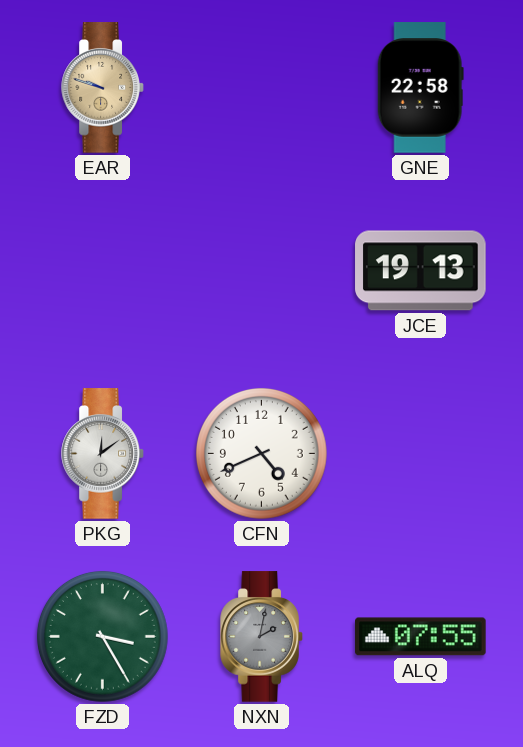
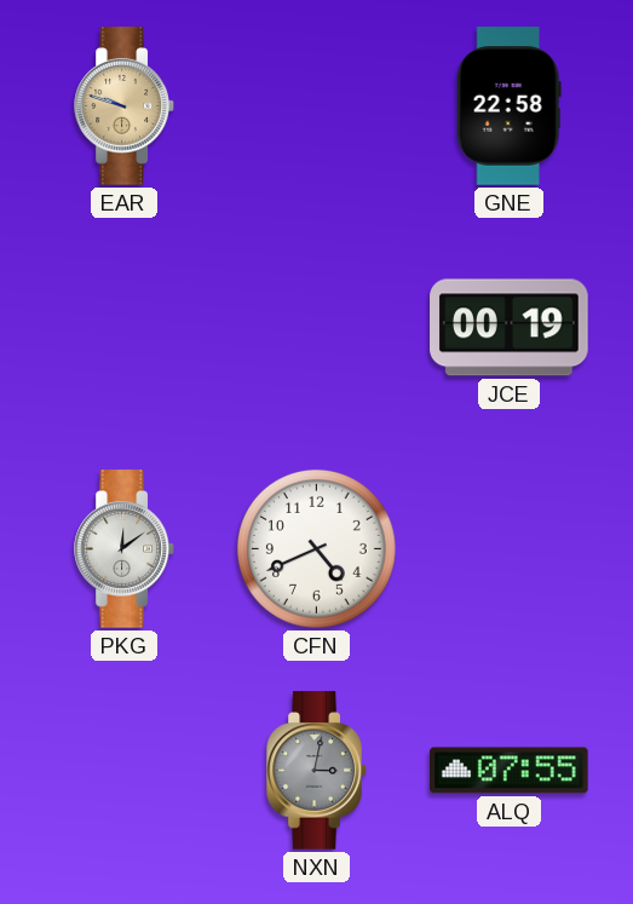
JCE: 19:13 -> 00:19 (510, 328)
FZD: 3:25 -> none (102, 636)
NXN: 2:02 -> 3:02 (317, 771)
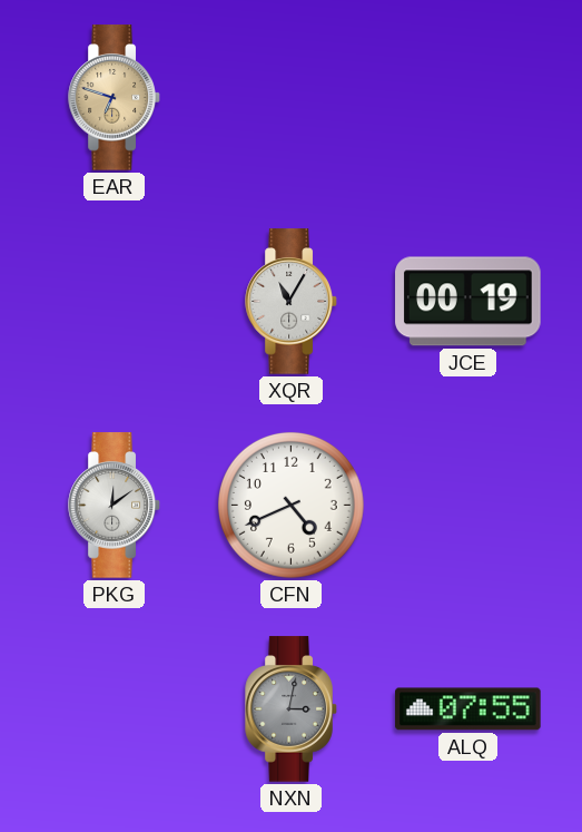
EAR: 9:48 -> 6:48 (115, 98)
GNE: 22:58 -> none (508, 106)
XQR: none -> 11:05 (292, 302)
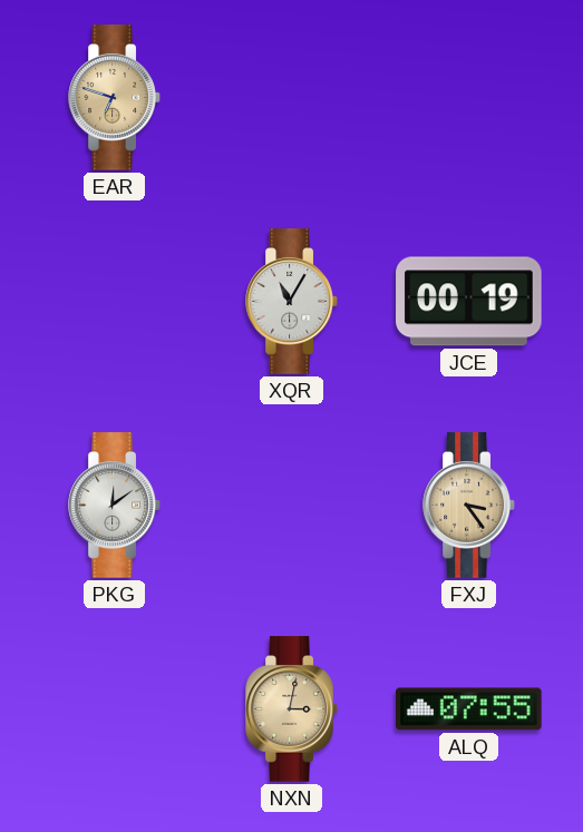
CFN: 4:41 -> none (290, 505)
FXJ: none -> 3:24 (469, 506)
NXN dial: grey -> champagne (292, 709)
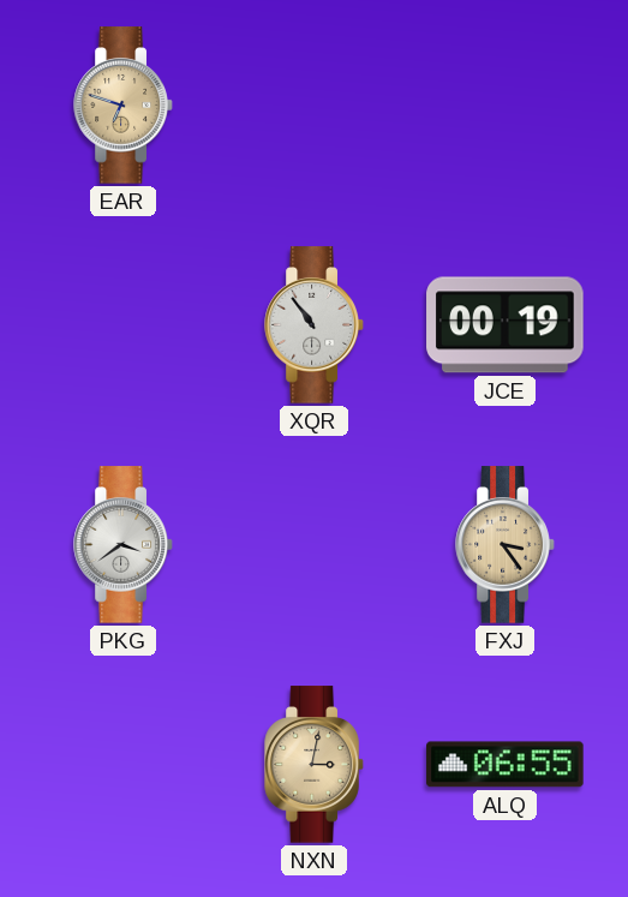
XQR: 11:05 -> 10:54 (315, 325)
PKG: 12:09 -> 3:39 (124, 545)
ALQ: 07:55 -> 06:55 (506, 765)
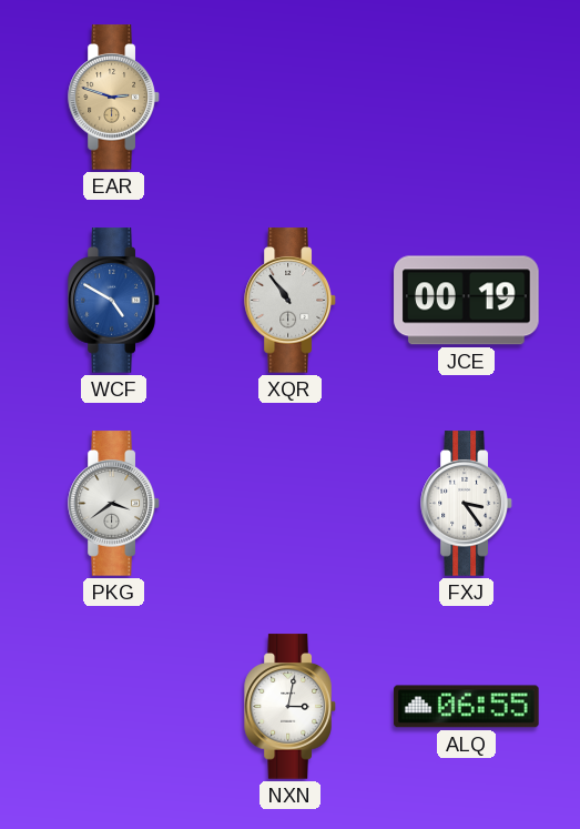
EAR: 6:48 -> 2:48 (114, 98)
WCF: none -> 4:50 (114, 301)
FXJ dial: champagne -> white (467, 504)
NXN dial: champagne -> white (291, 707)
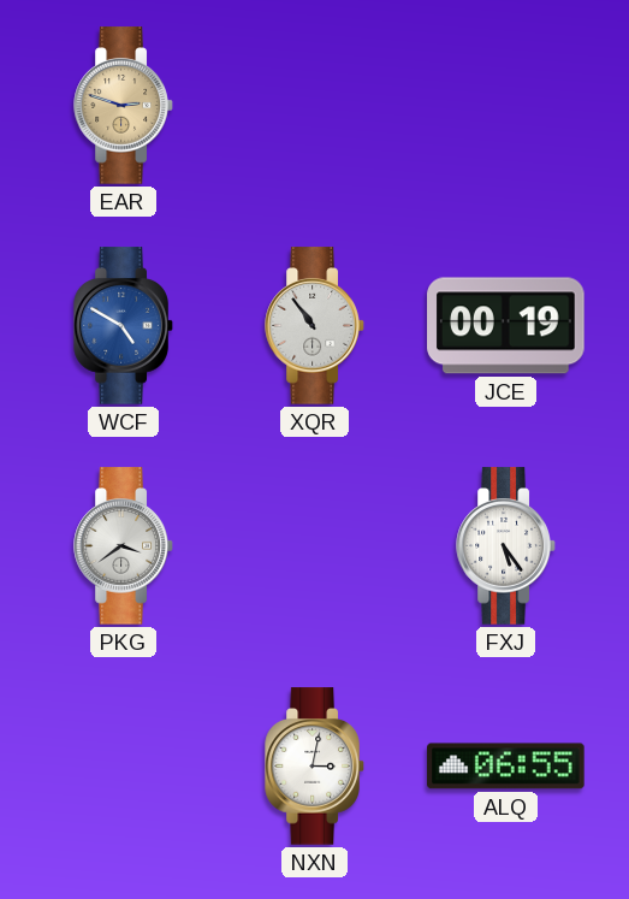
FXJ: 3:24 -> 5:24 (506, 546)
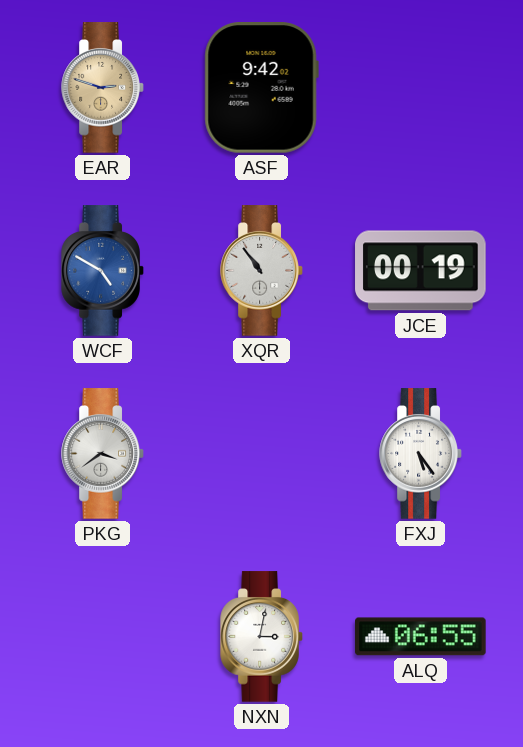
ASF: none -> 9:42 (261, 88)
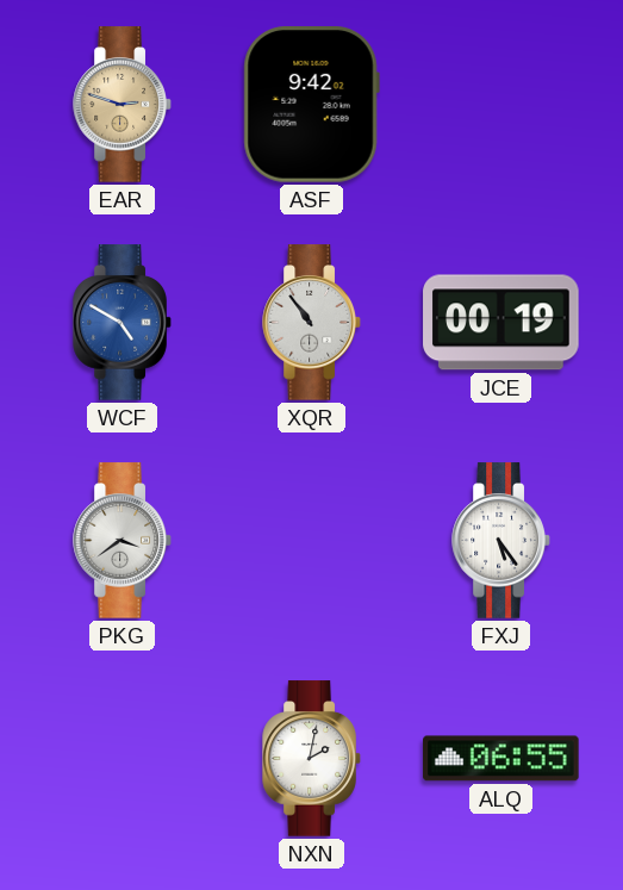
NXN: 3:02 -> 2:02 (312, 759)
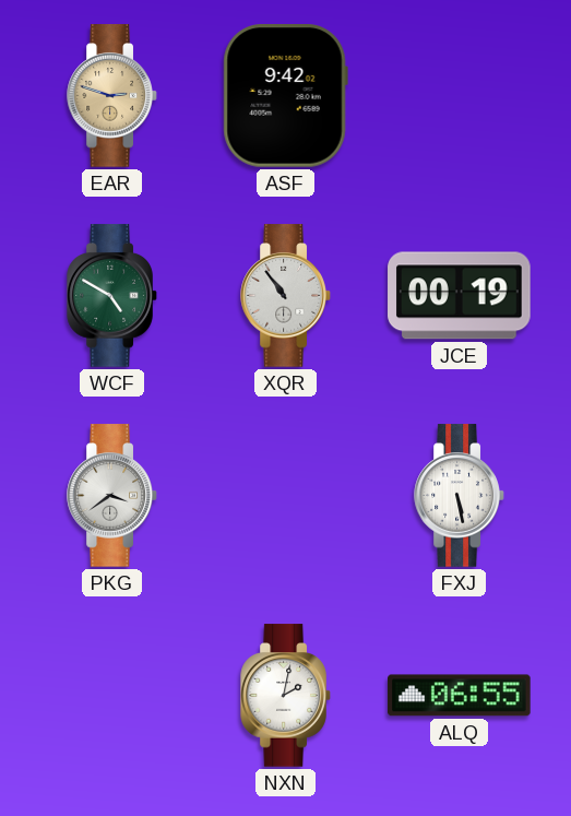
WCF dial: blue -> green (112, 296)
FXJ: 5:24 -> 5:28 (460, 496)
